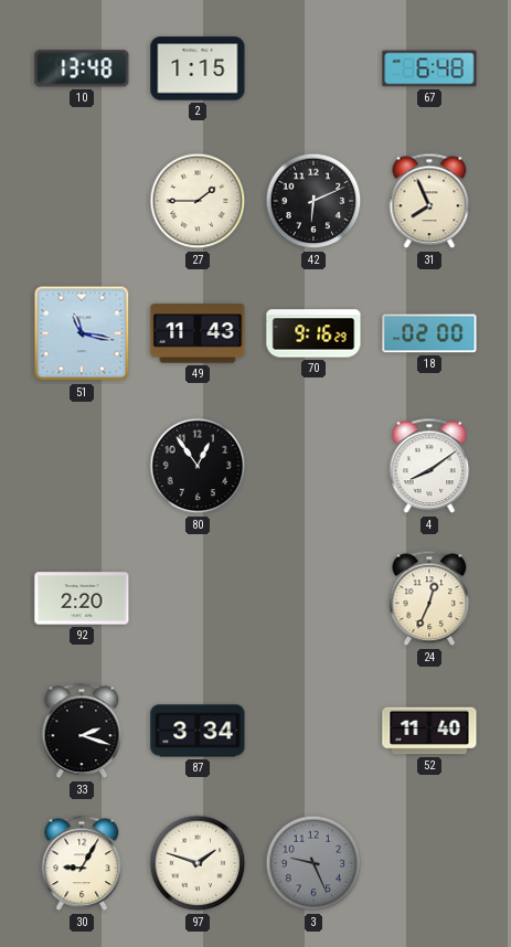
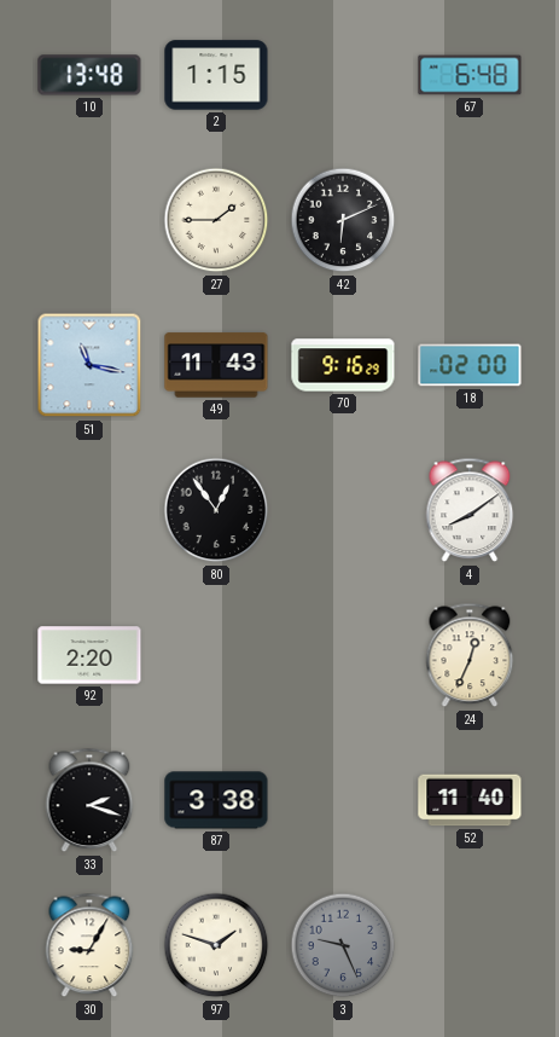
31: 7:56 -> none (429, 201)
87: 3:34 -> 3:38 (216, 800)
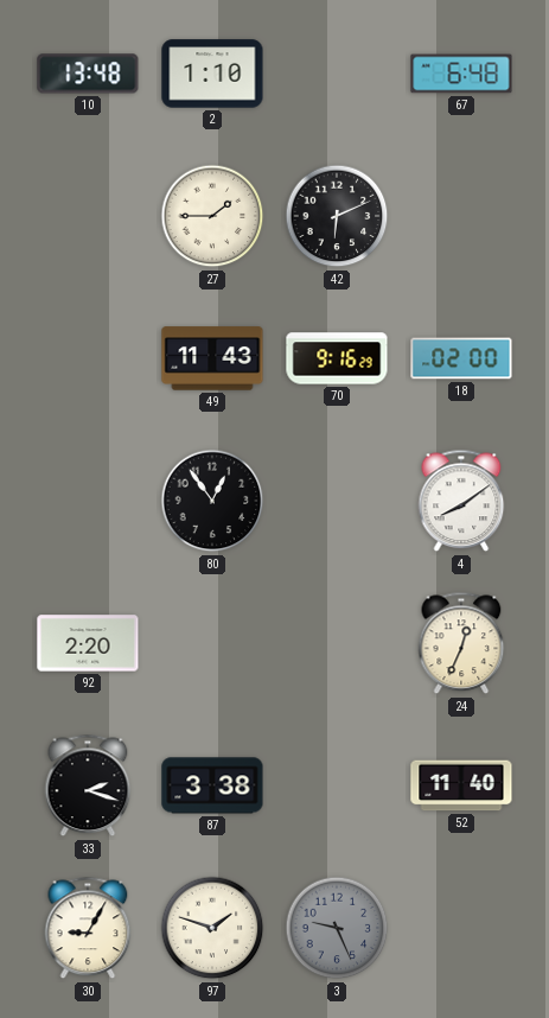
2: 1:15 -> 1:10 (212, 74)
51: 11:17 -> none (89, 365)
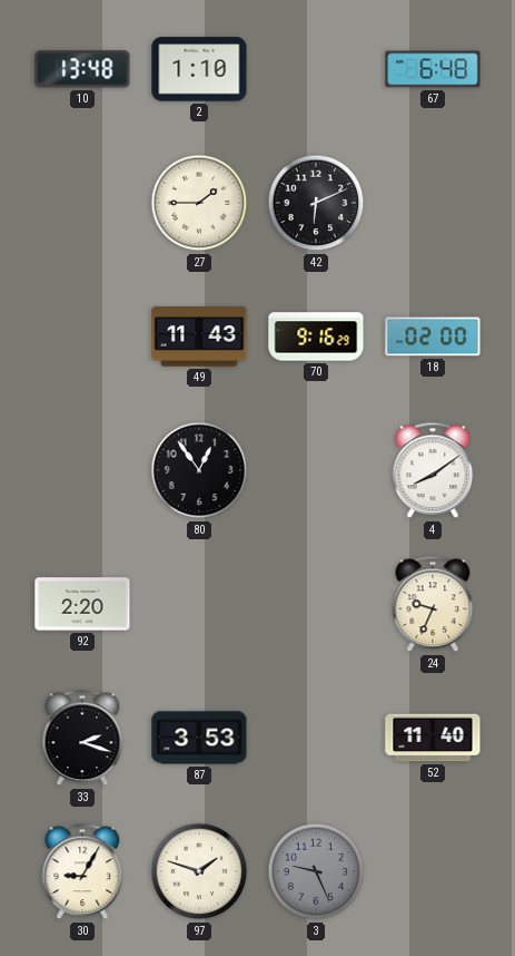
24: 12:34 -> 9:34 (433, 604)
87: 3:38 -> 3:53 (199, 738)
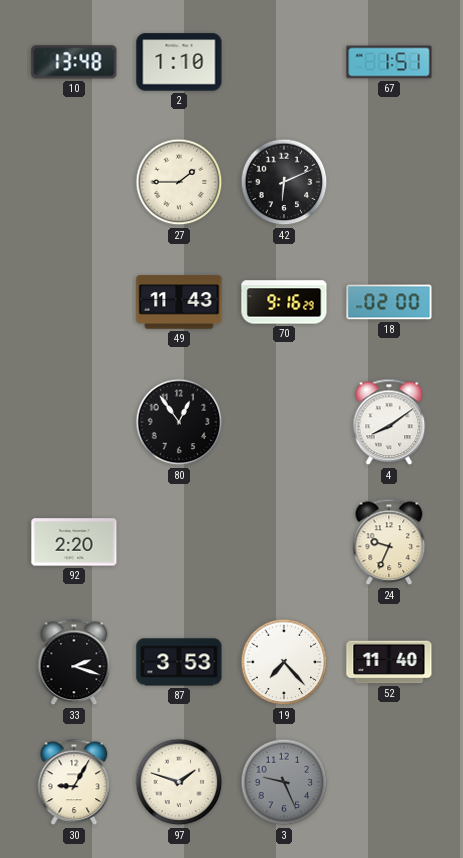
67: 6:48 -> 1:51 (389, 62)
19: none -> 7:23 (284, 662)
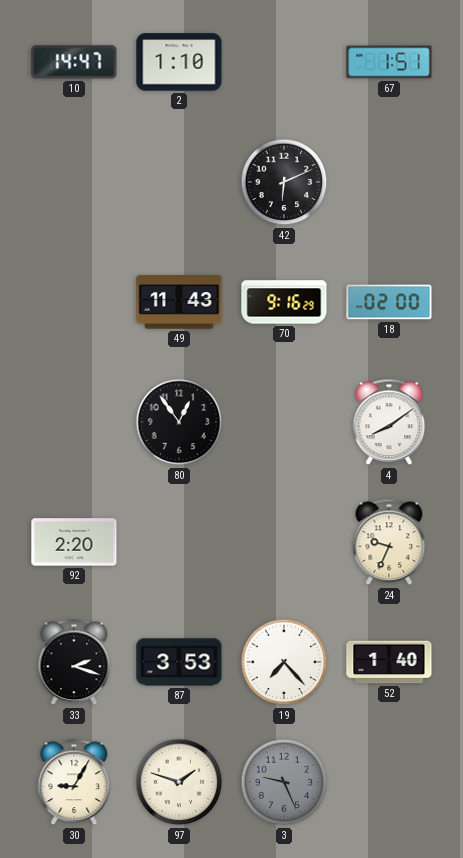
10: 13:48 -> 14:47 (74, 62)
27: 1:45 -> none (179, 182)
52: 11:40 -> 1:40 (389, 662)
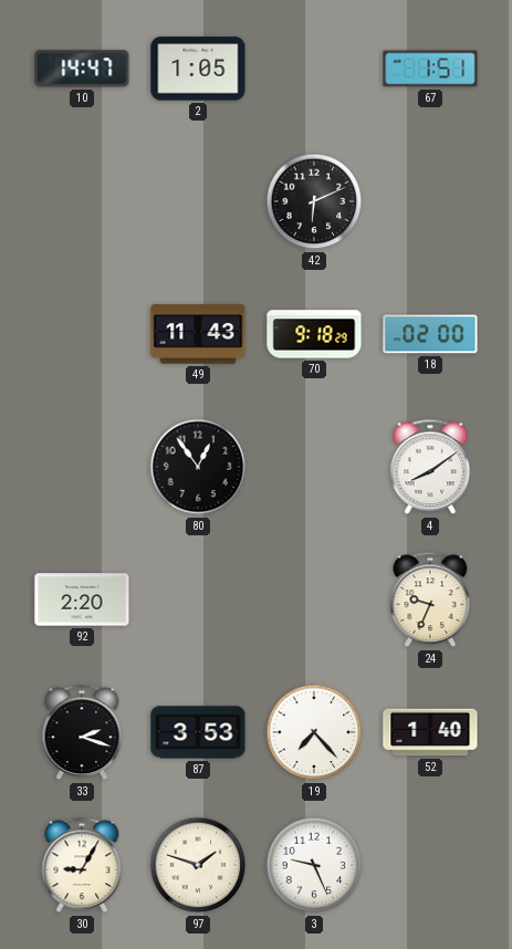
2: 1:10 -> 1:05 (198, 69)
70: 9:16 -> 9:18 (314, 334)
3 dial: grey -> white (314, 865)
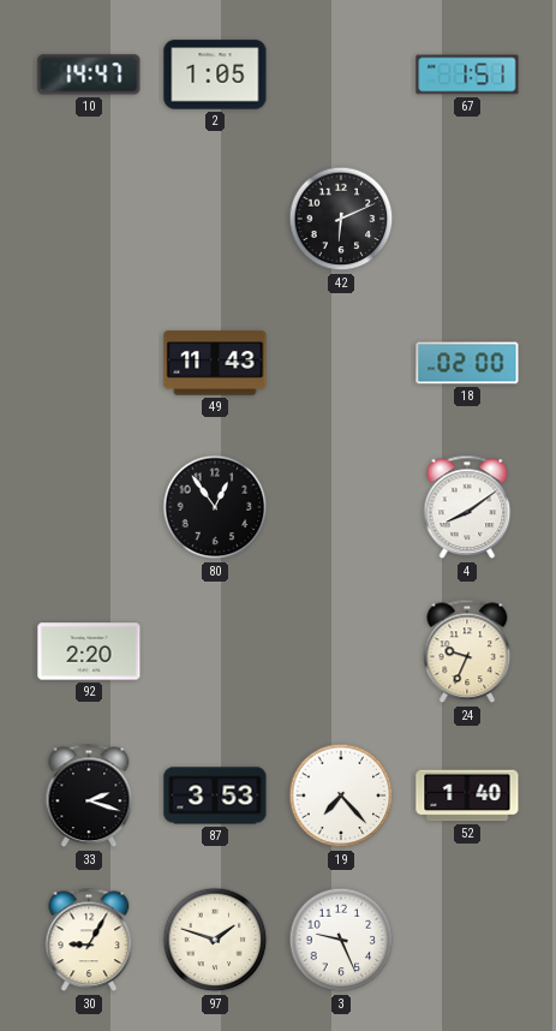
70: 9:18 -> none (314, 334)
